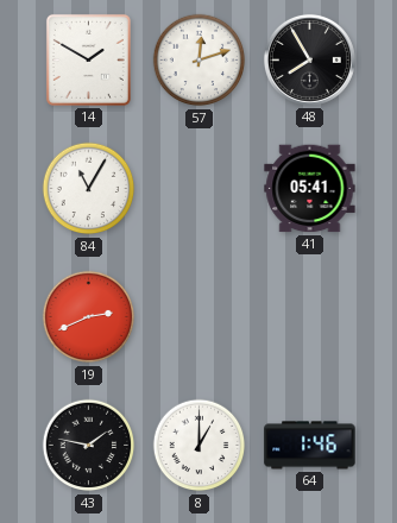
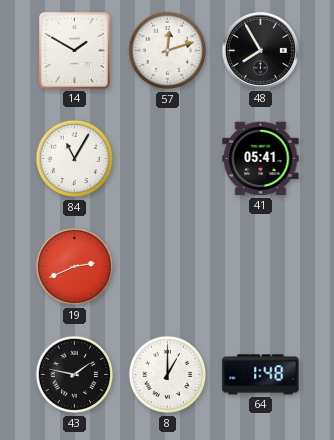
64: 1:46 -> 1:48 (261, 375)
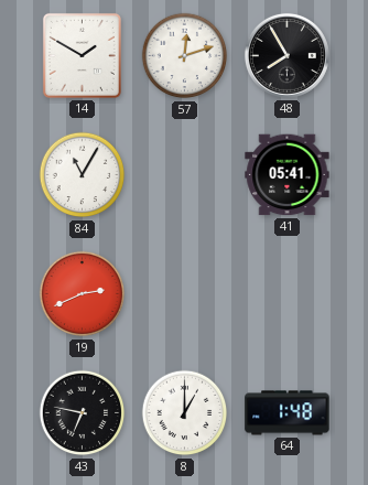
43: 1:47 -> 6:47 (83, 413)
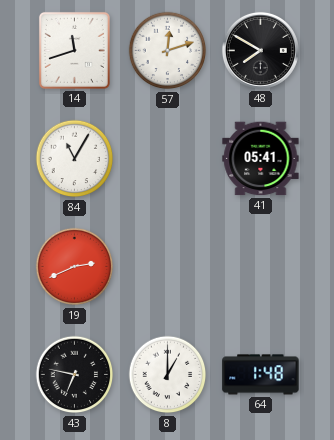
14: 1:50 -> 11:42 (74, 50)
48: 7:55 -> 7:50 (260, 50)
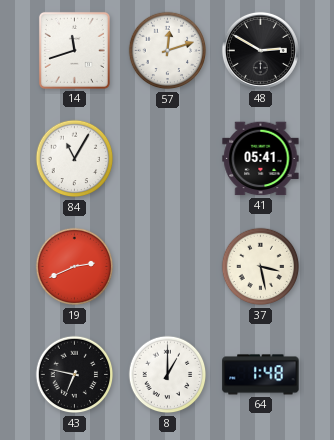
48: 7:50 -> 2:50 (260, 50)
37: none -> 3:28 (261, 267)
